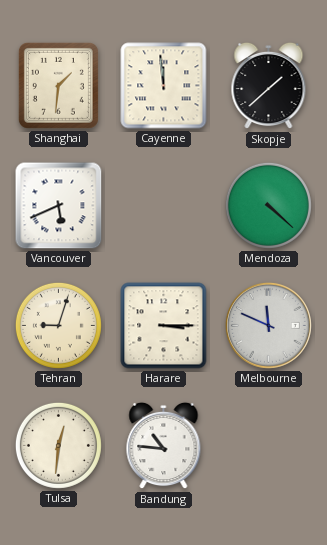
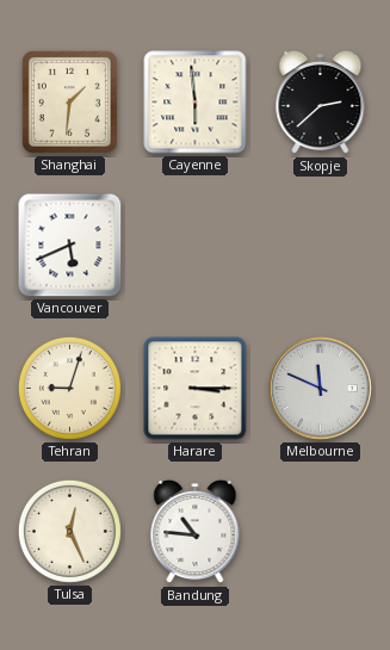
Cayenne: 11:59 -> 5:59 (196, 103)
Skopje: 1:38 -> 2:38 (321, 103)
Mendoza: 4:22 -> none (268, 205)
Tulsa: 12:31 -> 12:26 (69, 531)
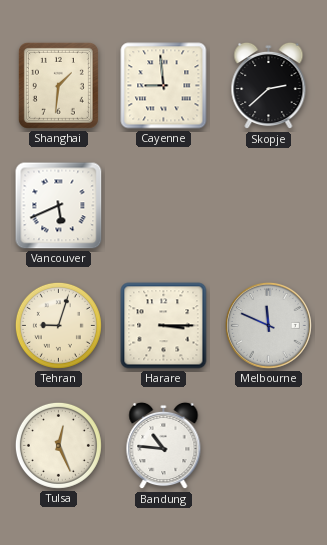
Cayenne: 5:59 -> 8:59 (164, 86)
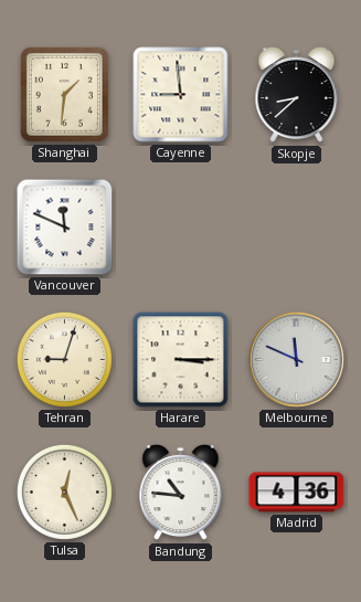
Skopje: 2:38 -> 8:38 (297, 95)
Vancouver: 5:41 -> 11:49 (65, 228)
Madrid: none -> 4:36 (297, 493)
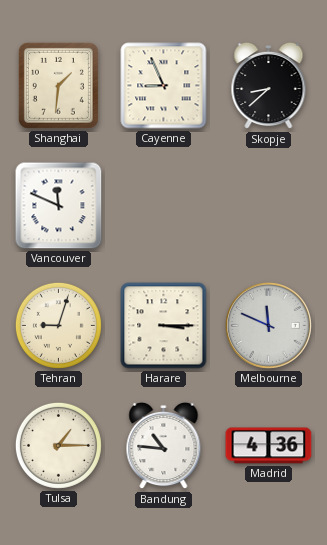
Cayenne: 8:59 -> 8:56 (164, 86)
Tulsa: 12:26 -> 1:15 (58, 445)
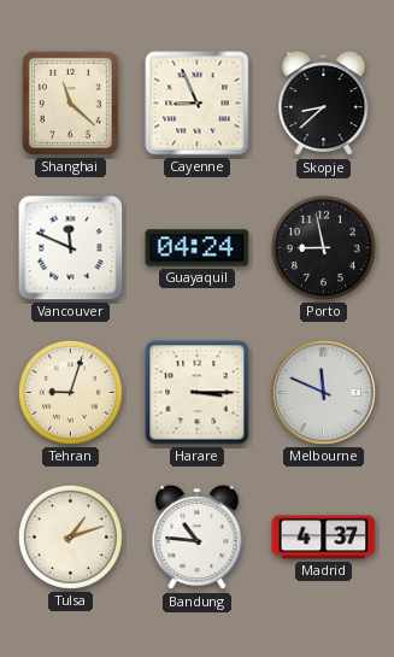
Shanghai: 1:31 -> 11:22 (70, 102)
Guayaquil: none -> 04:24 (198, 248)
Porto: none -> 8:58 (323, 247)
Tulsa: 1:15 -> 1:12 (70, 536)
Madrid: 4:36 -> 4:37 (324, 538)
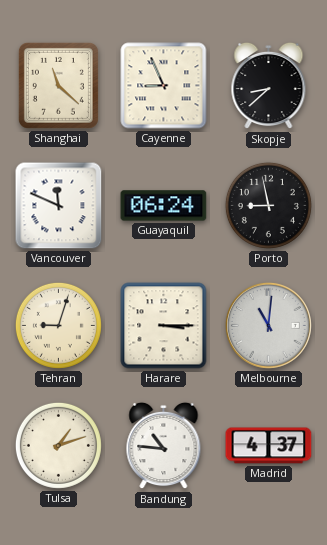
Guayaquil: 04:24 -> 06:24 (164, 206)
Melbourne: 11:49 -> 11:01 (268, 325)
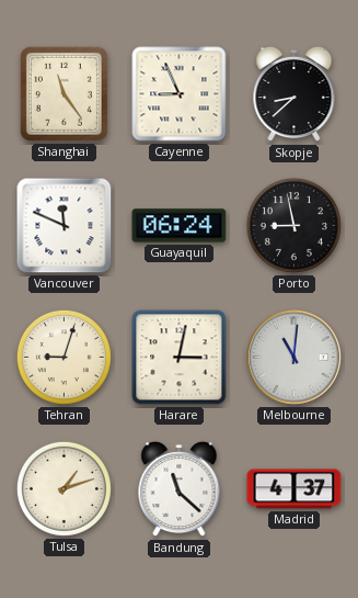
Shanghai: 11:22 -> 11:24 (63, 93)
Harare: 3:15 -> 3:02 (180, 358)
Bandung: 10:46 -> 11:22 (180, 489)
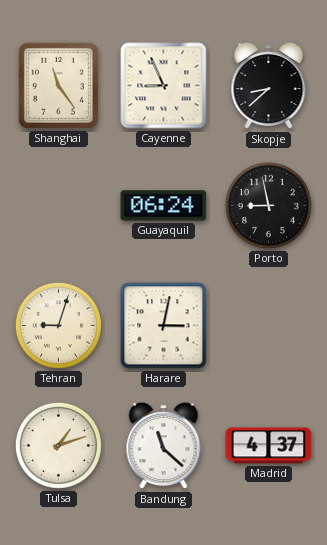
Vancouver: 11:49 -> none (65, 226)
Melbourne: 11:01 -> none (293, 357)
